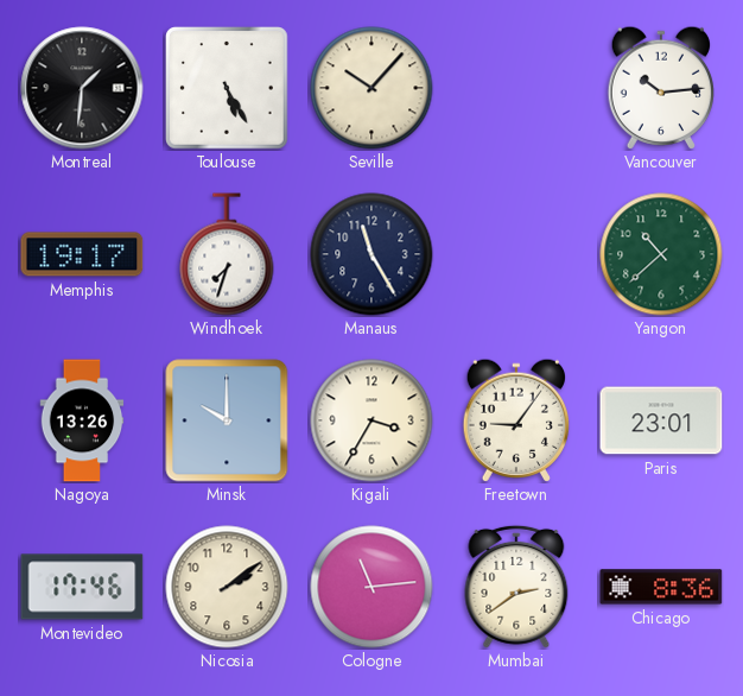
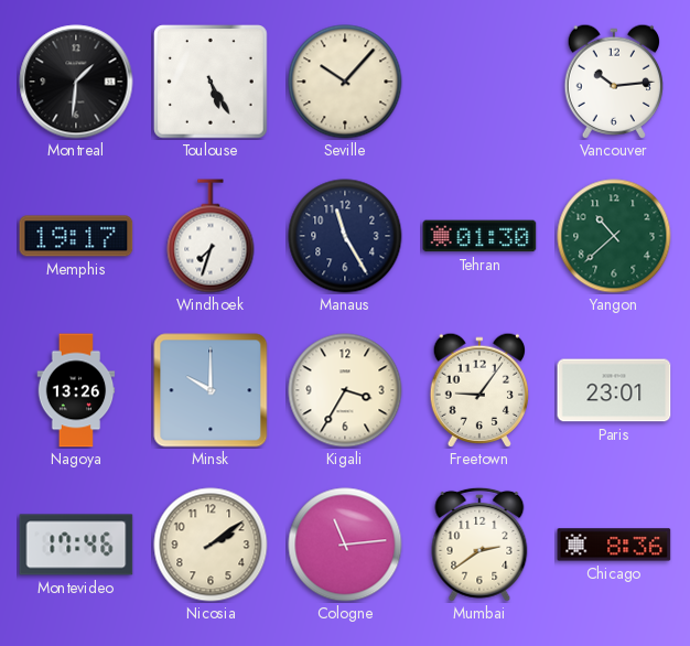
Tehran: none -> 01:30 (479, 236)
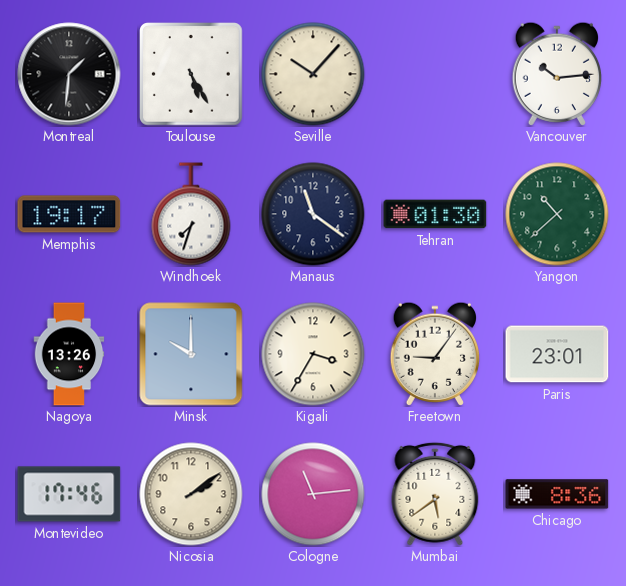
Manaus: 11:25 -> 11:21 (313, 214)
Mumbai: 2:39 -> 5:39 (435, 494)
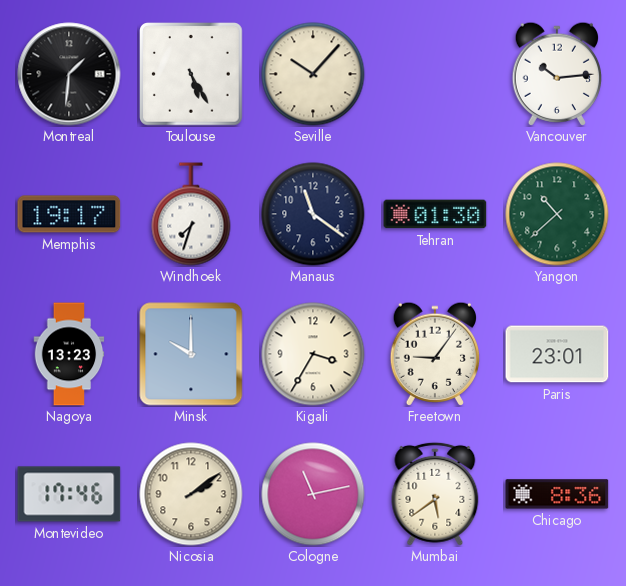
Nagoya: 13:26 -> 13:23 (69, 354)
Cologne: 11:14 -> 11:13 (313, 494)
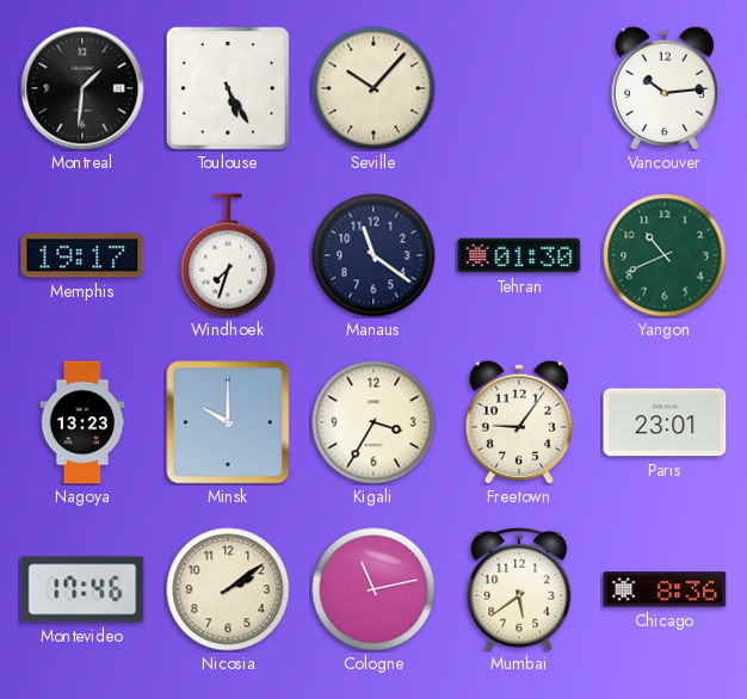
Yangon: 10:38 -> 10:41 (665, 255)
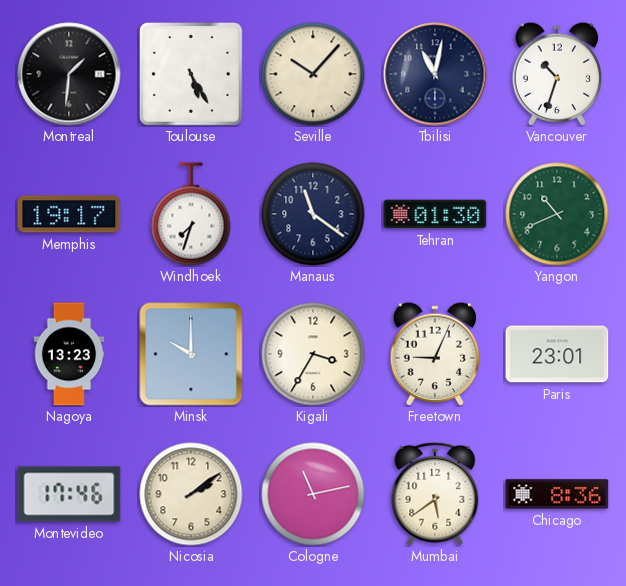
Tbilisi: none -> 11:02 (435, 74)
Vancouver: 10:14 -> 10:33 (557, 74)
Freetown: 9:06 -> 9:04 (435, 354)
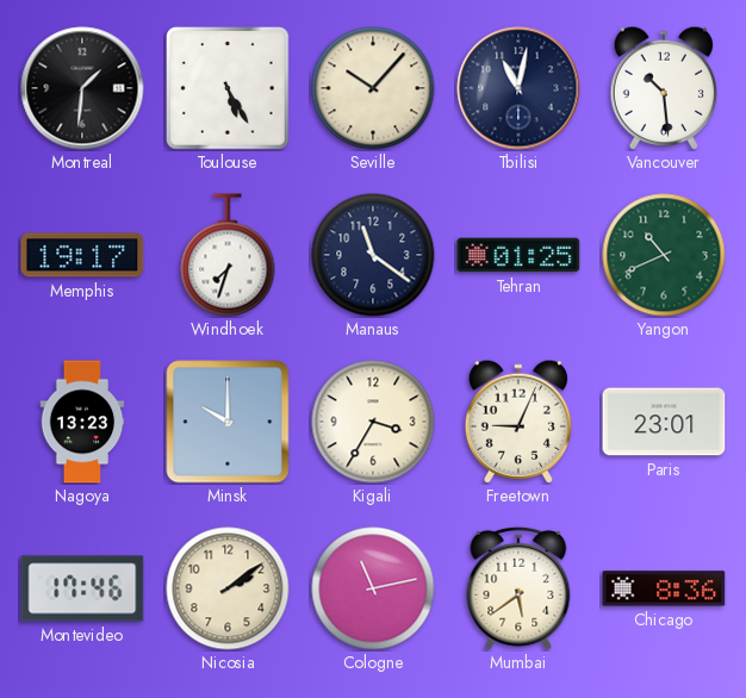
Vancouver: 10:33 -> 10:29 (664, 88)
Tehran: 01:30 -> 01:25 (518, 255)
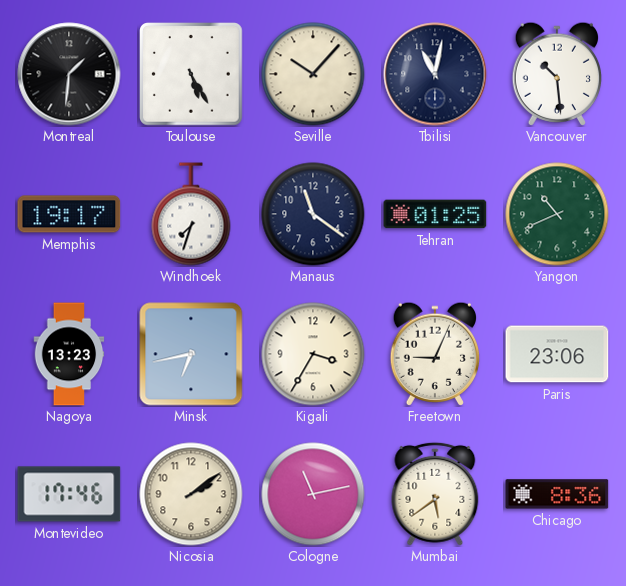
Minsk: 10:00 -> 6:43 (191, 354)
Paris: 23:01 -> 23:06 (557, 354)
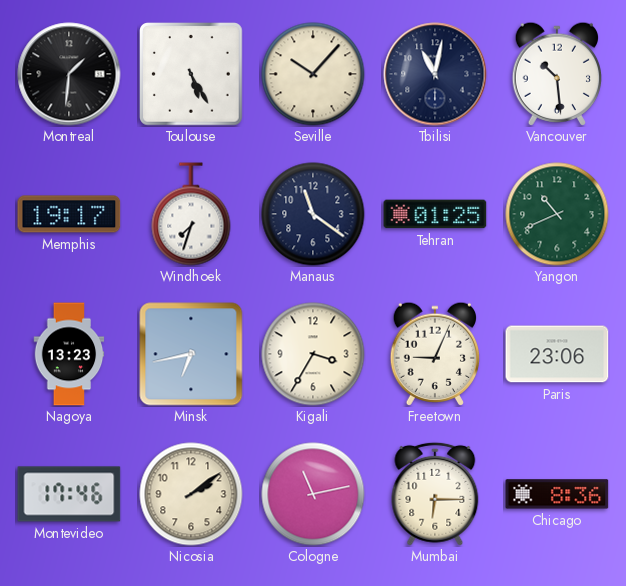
Mumbai: 5:39 -> 6:15 (435, 494)
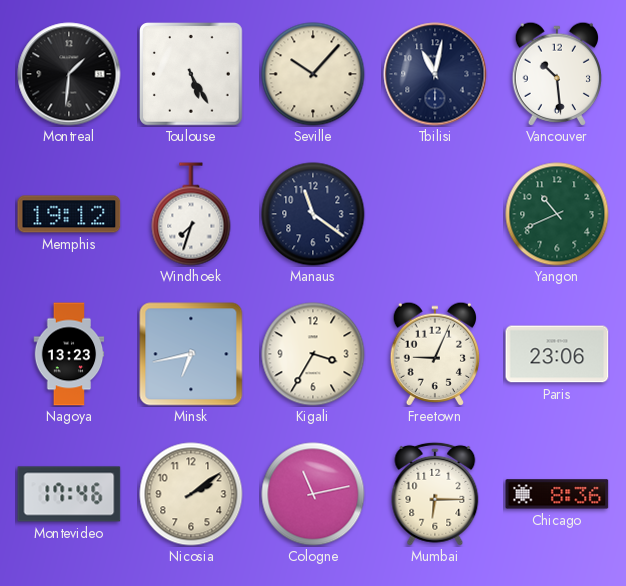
Memphis: 19:17 -> 19:12 (69, 214)
Tehran: 01:25 -> none (435, 214)
